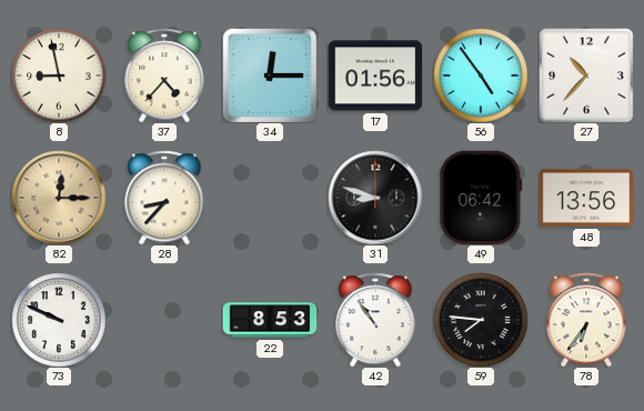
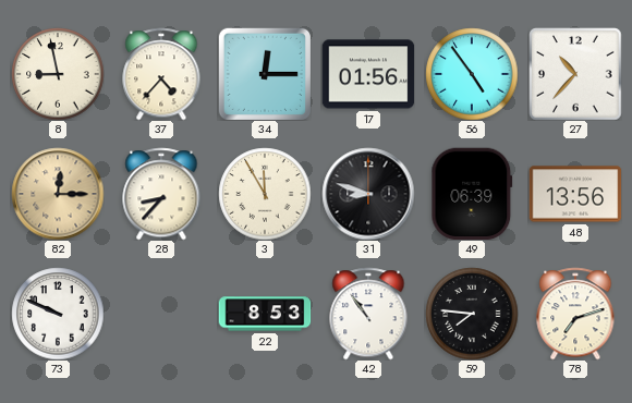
3: none -> 11:55 (265, 194)
49: 06:42 -> 06:39 (472, 194)
78: 6:36 -> 7:12 (575, 314)
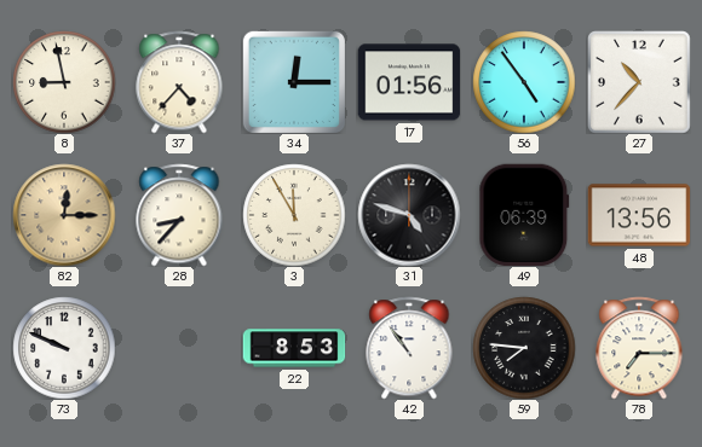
31: 8:48 -> 4:48 (409, 215)
78: 7:12 -> 7:15 (639, 348)
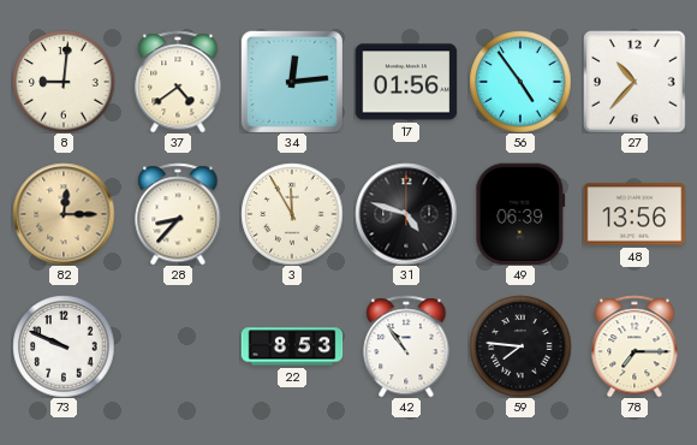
8: 8:58 -> 9:01 (64, 82)
37: 4:37 -> 4:39 (178, 82)
34: 12:15 -> 12:14 (292, 82)
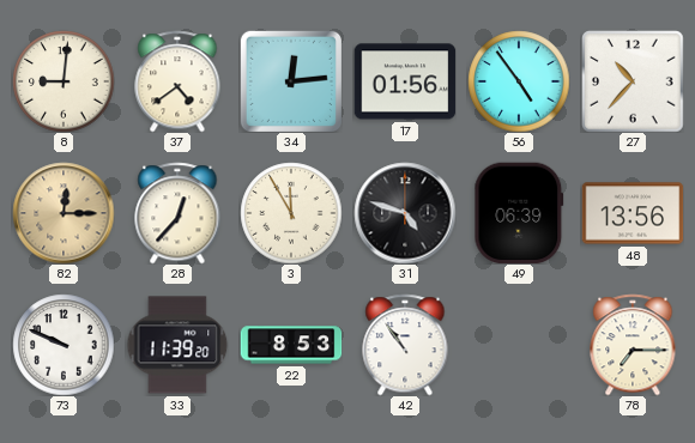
28: 8:37 -> 12:37 (177, 213)
33: none -> 11:39 (177, 345)
59: 7:46 -> none (520, 346)
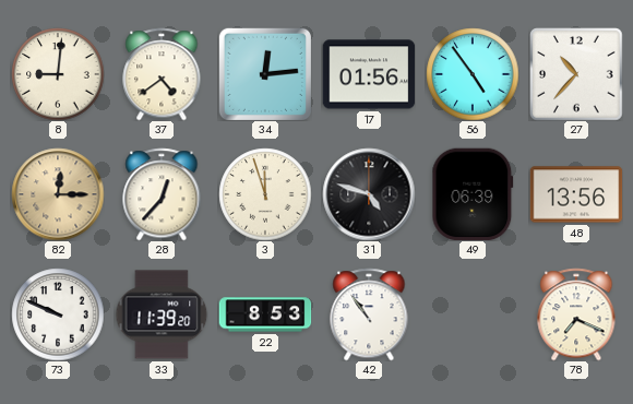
3: 11:55 -> 11:57 (265, 194)
78: 7:15 -> 7:19 (576, 314)
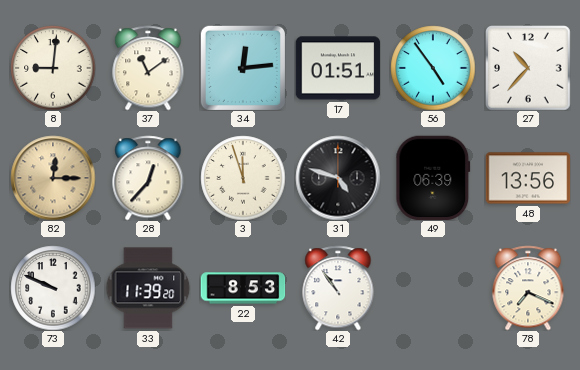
37: 4:39 -> 11:09 (148, 68)
17: 01:56 -> 01:51 (338, 68)
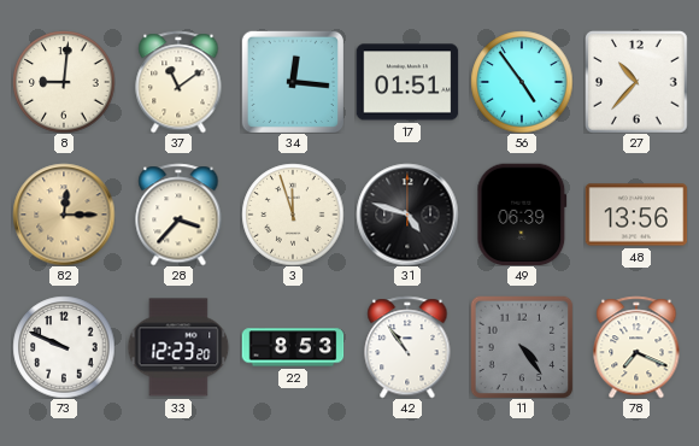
34: 12:14 -> 12:16 (293, 82)
28: 12:37 -> 3:37 (178, 215)
33: 11:39 -> 12:23 (178, 347)
11: none -> 4:24 (522, 347)
